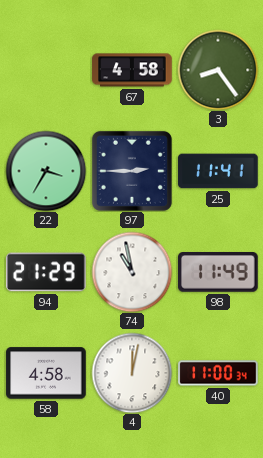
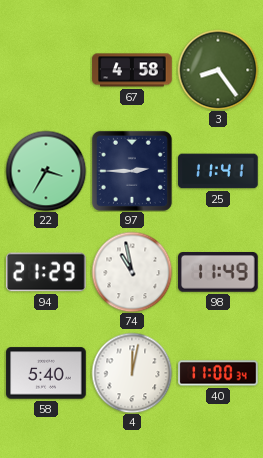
58: 4:58 -> 5:40 (46, 373)
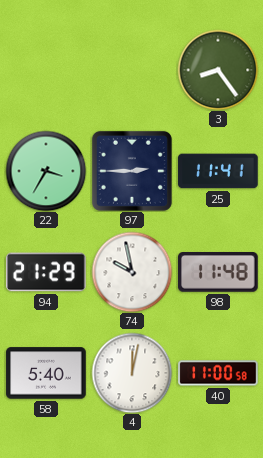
67: 4:58 -> none (132, 70)
74: 10:58 -> 9:58 (132, 272)
98: 11:49 -> 11:48 (218, 273)
40: 11:00:34 -> 11:00:58 (218, 373)
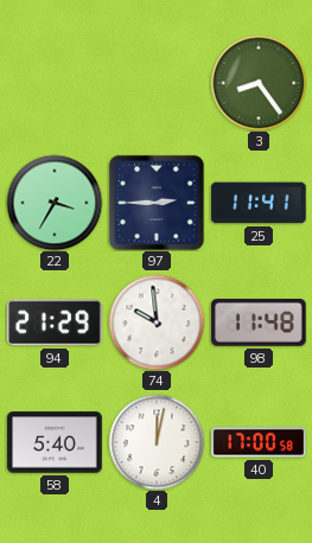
74: 9:58 -> 9:59 (157, 322)
40: 11:00 -> 17:00 (259, 442)
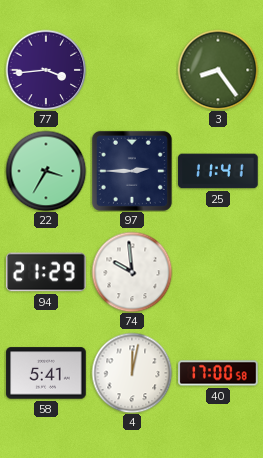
77: none -> 3:44 (46, 70)
98: 11:48 -> none (259, 324)
58: 5:40 -> 5:41 (46, 373)
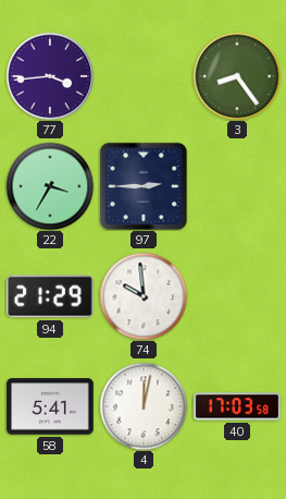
25: 11:41 -> none (218, 171)
40: 17:00 -> 17:03 (237, 406)
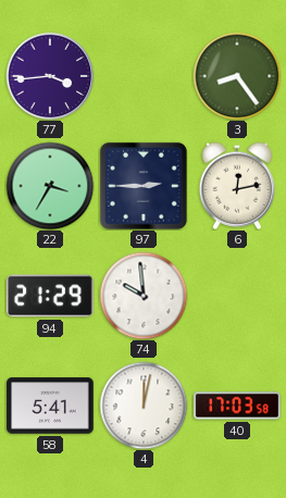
6: none -> 12:13 (237, 186)
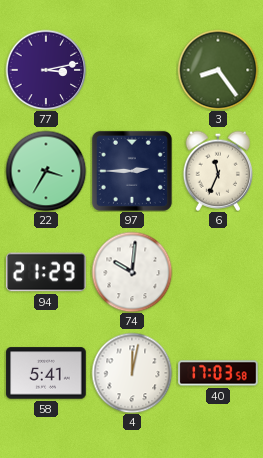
77: 3:44 -> 3:13 (46, 70)
6: 12:13 -> 11:34 (218, 171)
74: 9:59 -> 10:01 (132, 272)
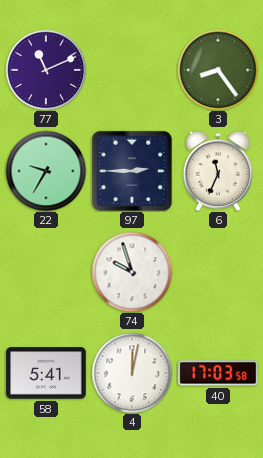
77: 3:13 -> 11:11 (46, 70)
22: 3:35 -> 9:35 (46, 171)
94: 21:29 -> none (46, 272)
74: 10:01 -> 9:57 (132, 272)
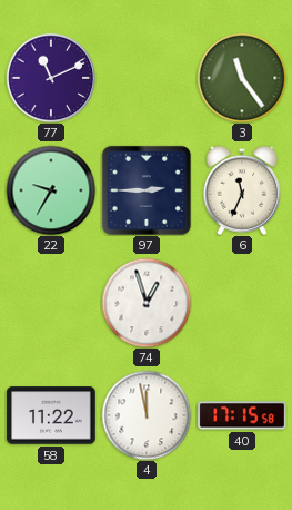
3: 8:24 -> 11:24 (242, 78)
74: 9:57 -> 12:57 (147, 303)
58: 5:41 -> 11:22 (51, 415)
4: 12:02 -> 11:58 (147, 415)
40: 17:03 -> 17:15 (242, 415)
